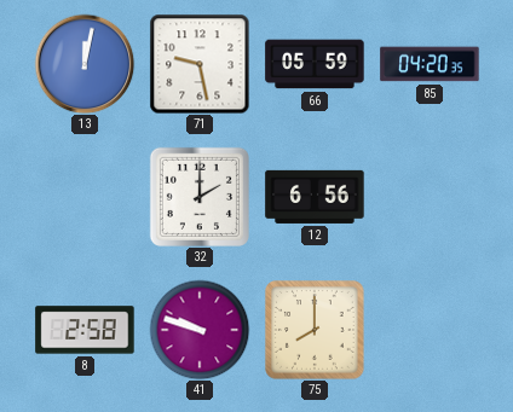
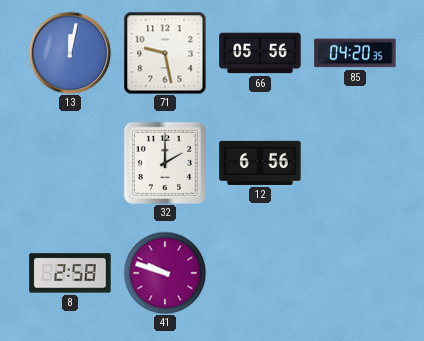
66: 05:59 -> 05:56 (260, 53)
75: 8:00 -> none (315, 330)
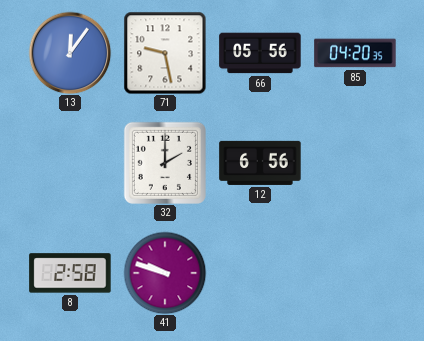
13: 12:02 -> 12:06 (70, 53)
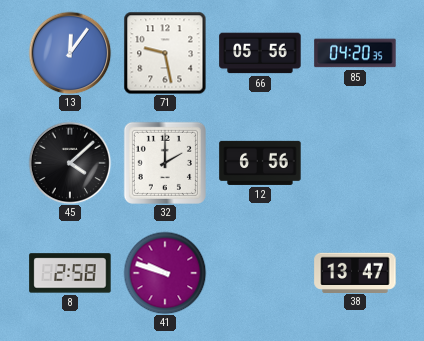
45: none -> 4:08 (70, 163)
38: none -> 13:47 (355, 272)
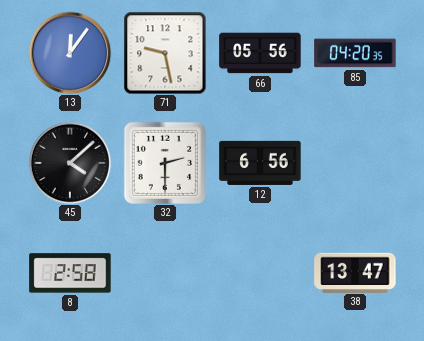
32: 2:00 -> 2:30 (165, 163)
41: 9:48 -> none (165, 273)
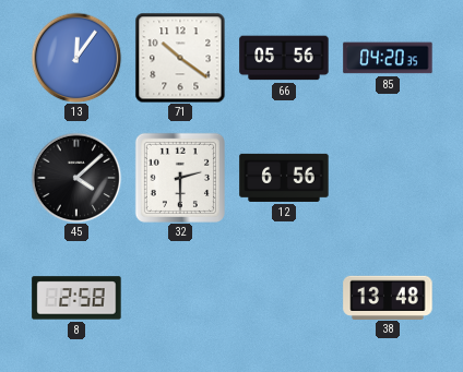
71: 9:28 -> 10:21 (180, 58)
38: 13:47 -> 13:48 (388, 297)
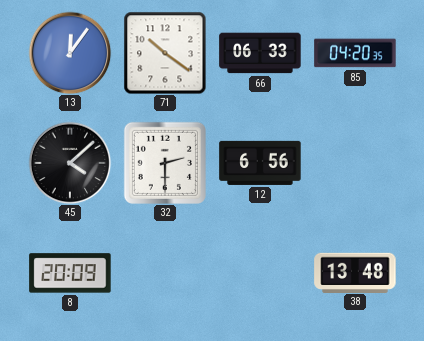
66: 05:56 -> 06:33 (260, 53)
8: 2:58 -> 20:09 (70, 273)
